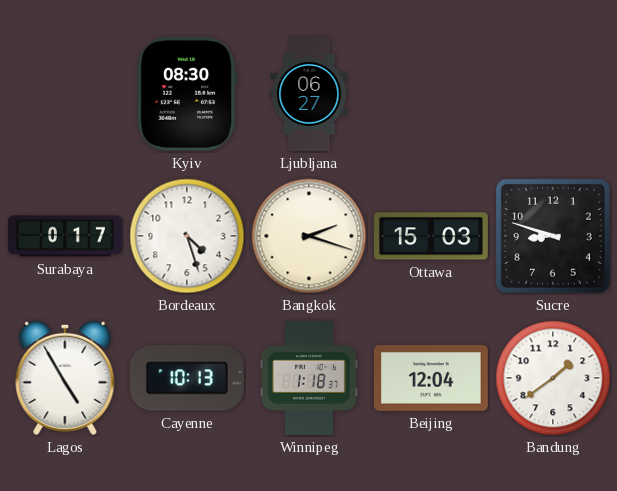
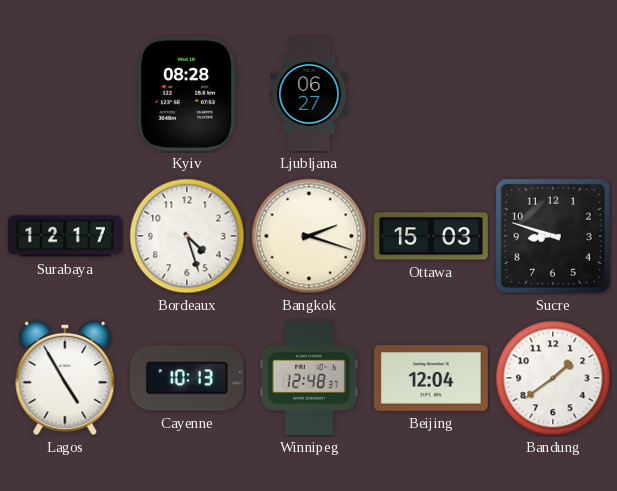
Kyiv: 08:30 -> 08:28 (187, 94)
Surabaya: 0:17 -> 12:17 (66, 236)
Winnipeg: 1:18 -> 12:48 (309, 378)
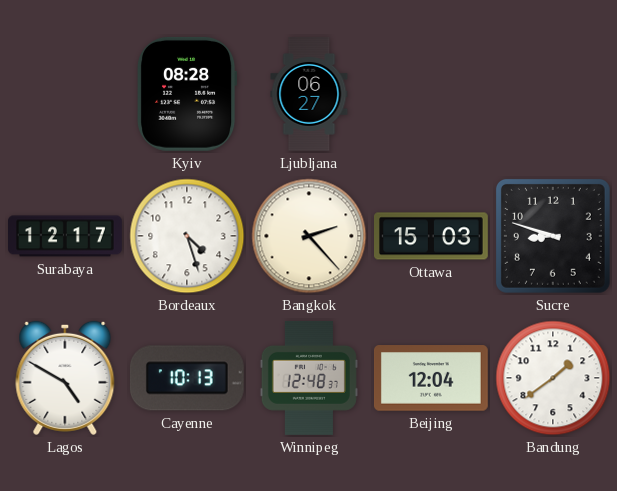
Bangkok: 2:18 -> 2:23 (309, 236)
Lagos: 4:55 -> 4:50 (65, 378)
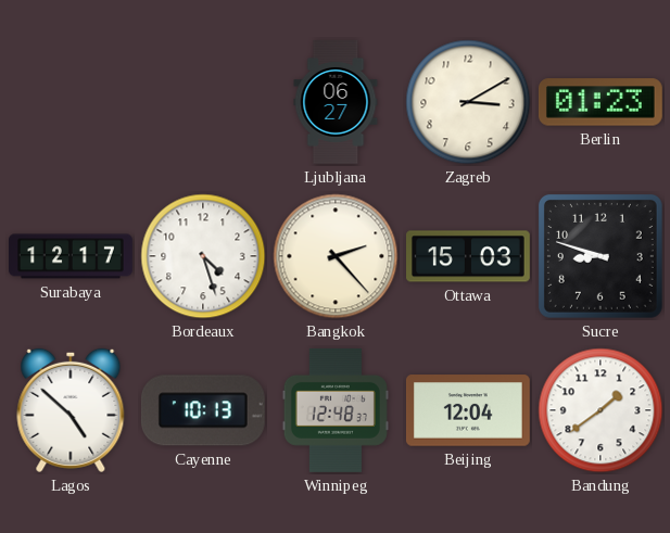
Kyiv: 08:28 -> none (187, 94)
Zagreb: none -> 3:10 (468, 102)
Berlin: none -> 01:23 (601, 102)
Lagos: 4:50 -> 4:52 (71, 410)
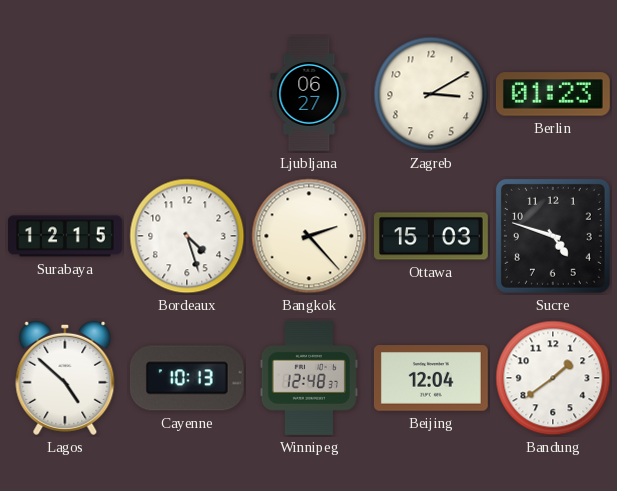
Surabaya: 12:17 -> 12:15 (66, 236)
Sucre: 8:48 -> 4:48 (553, 236)
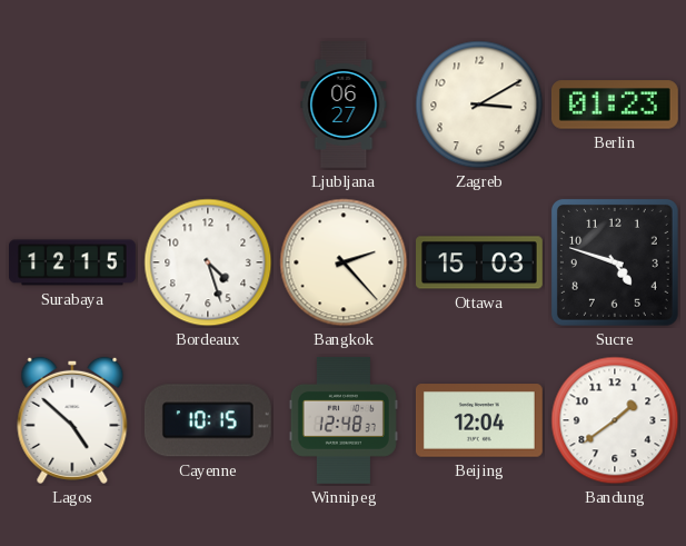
Cayenne: 10:13 -> 10:15 (208, 420)
